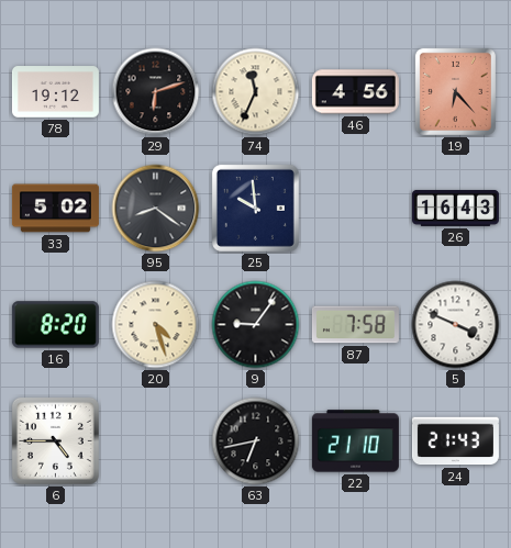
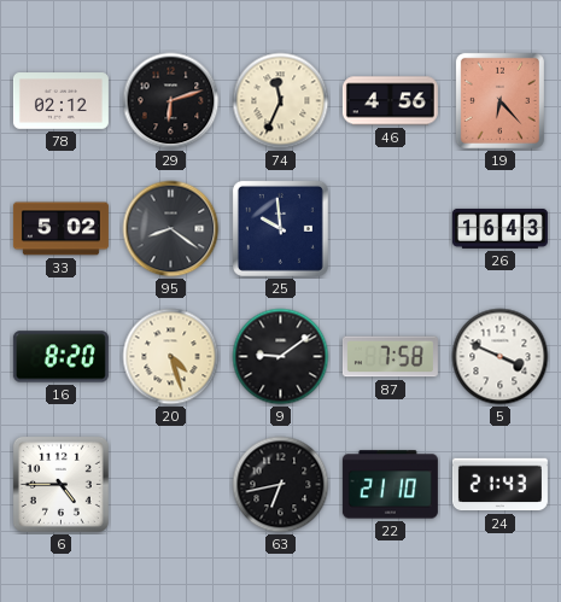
78: 19:12 -> 02:12 (60, 101)
9: 9:06 -> 9:09 (281, 357)
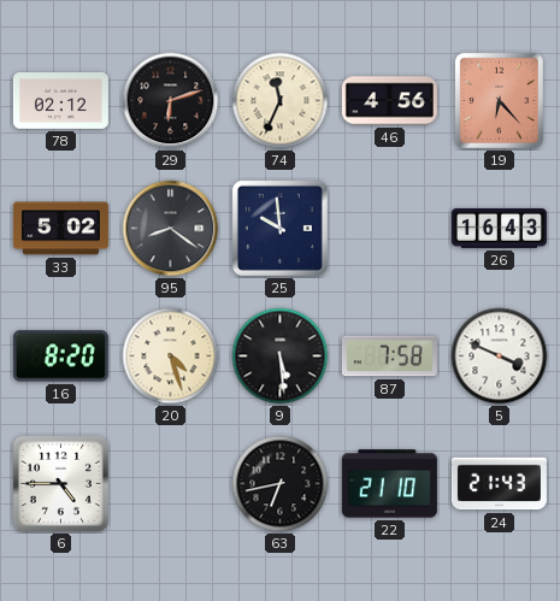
9: 9:09 -> 5:29 (281, 357)
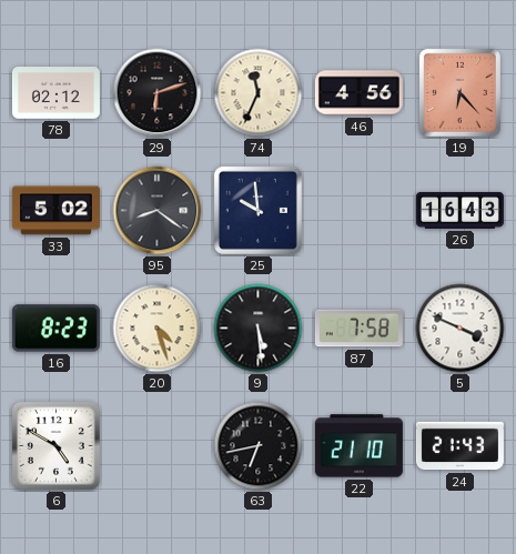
16: 8:20 -> 8:23 (55, 329)
6: 4:45 -> 4:50 (55, 445)
